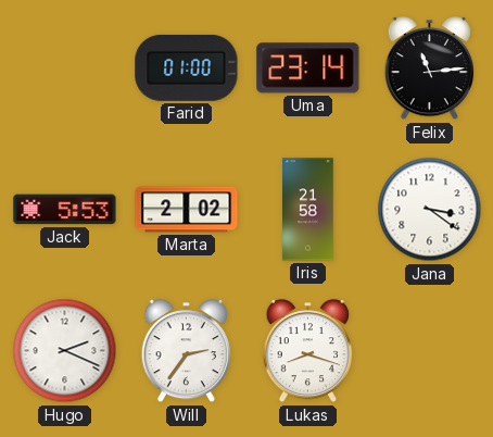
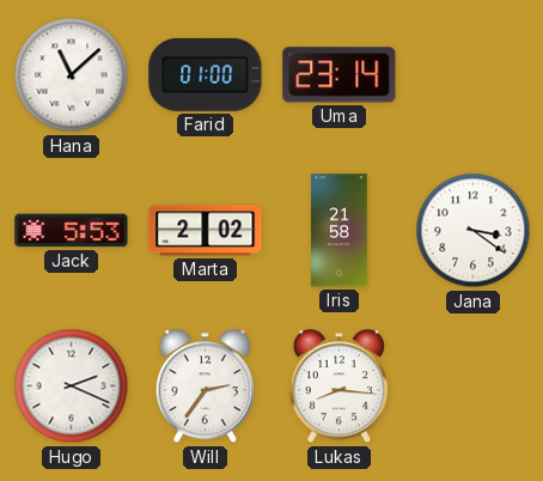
Hana: none -> 11:08 (72, 75)
Felix: 11:14 -> none (430, 70)
Lukas: 8:18 -> 8:16 (340, 388)
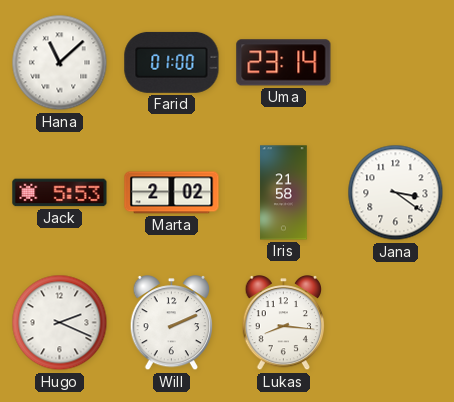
Will: 2:36 -> 2:11 (172, 324)
